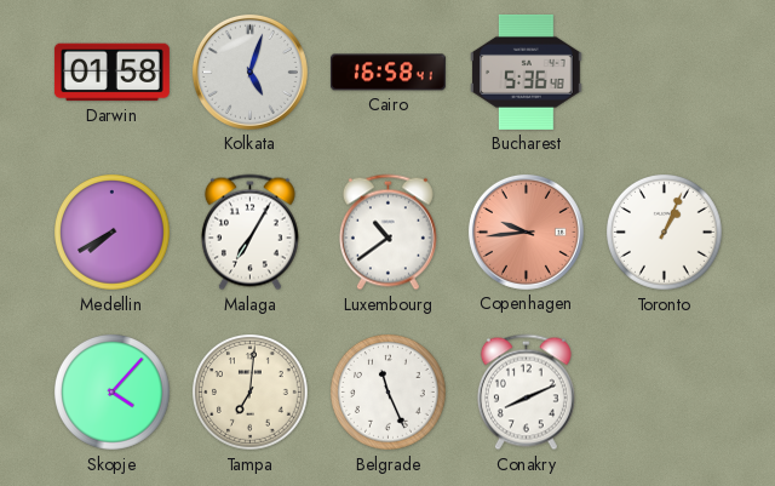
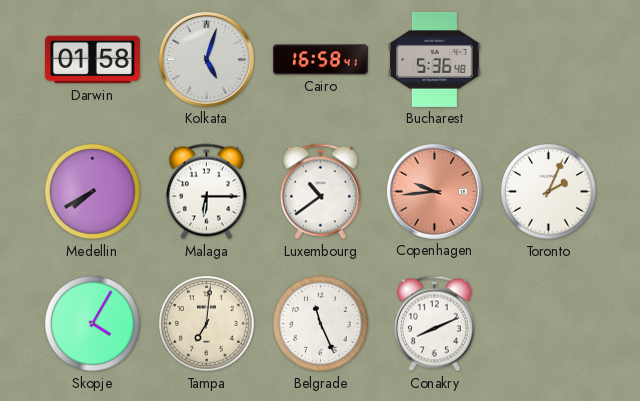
Malaga: 7:05 -> 6:15 (206, 192)
Toronto: 1:04 -> 2:04 (549, 192)
Skopje: 4:07 -> 4:05 (93, 324)
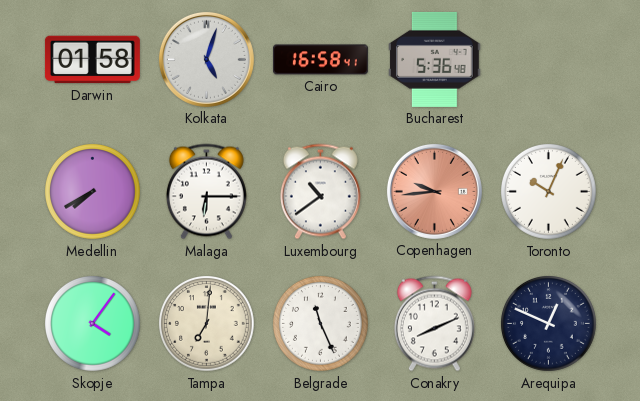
Toronto: 2:04 -> 10:04 (549, 192)
Skopje: 4:05 -> 4:06 (93, 324)
Arequipa: none -> 12:49 (549, 324)
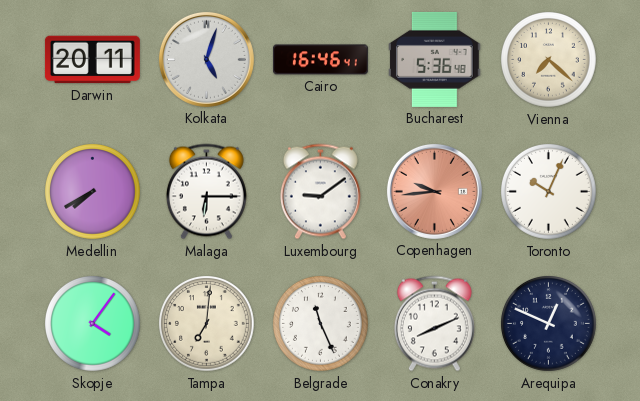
Darwin: 01:58 -> 20:11 (92, 60)
Cairo: 16:58 -> 16:46 (320, 60)
Vienna: none -> 7:22 (549, 60)
Luxembourg: 10:39 -> 9:09 (320, 192)
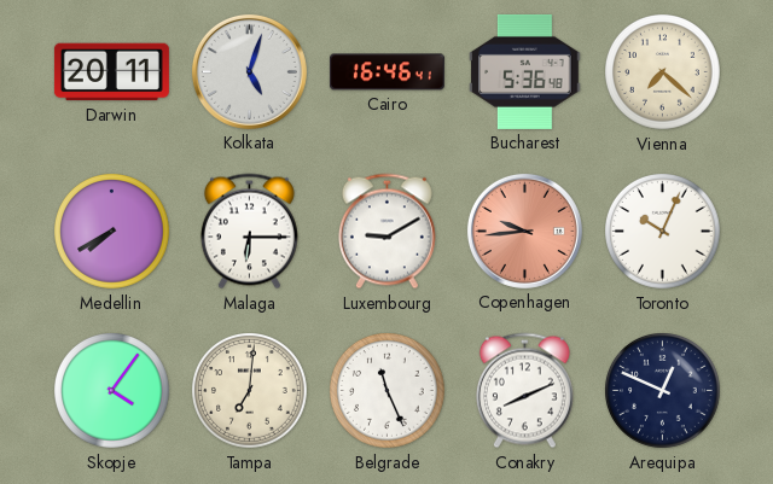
Luxembourg: 9:09 -> 9:10 (386, 232)
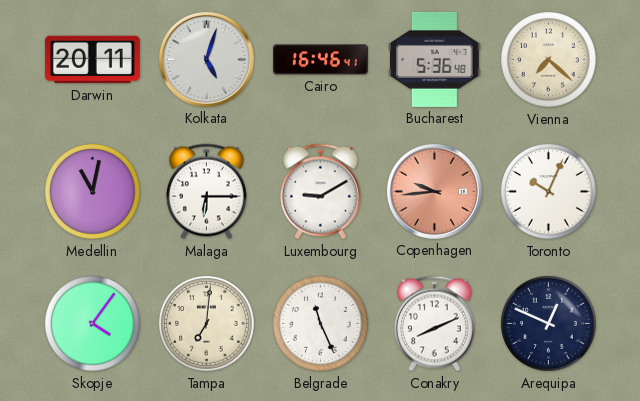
Medellin: 7:40 -> 11:02 (93, 192)
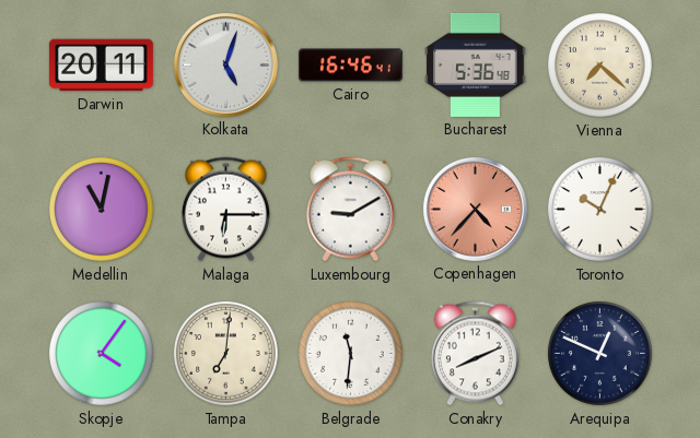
Copenhagen: 9:44 -> 4:37 (475, 209)
Belgrade: 11:26 -> 11:31 (351, 354)
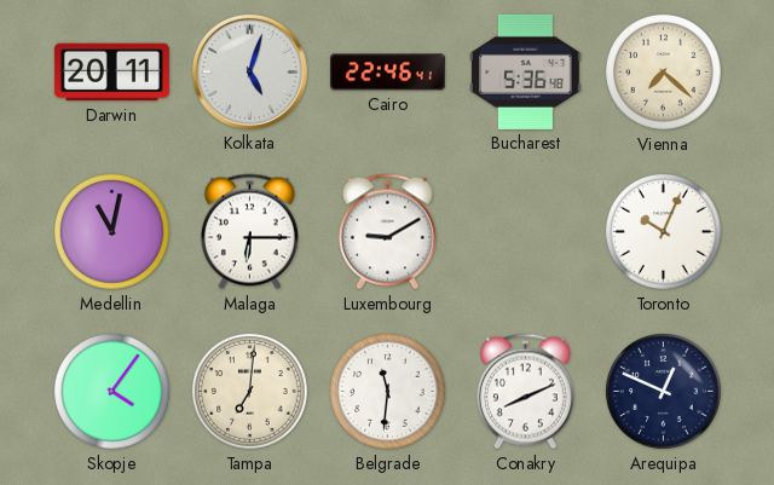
Cairo: 16:46 -> 22:46 (387, 73)
Copenhagen: 4:37 -> none (475, 209)
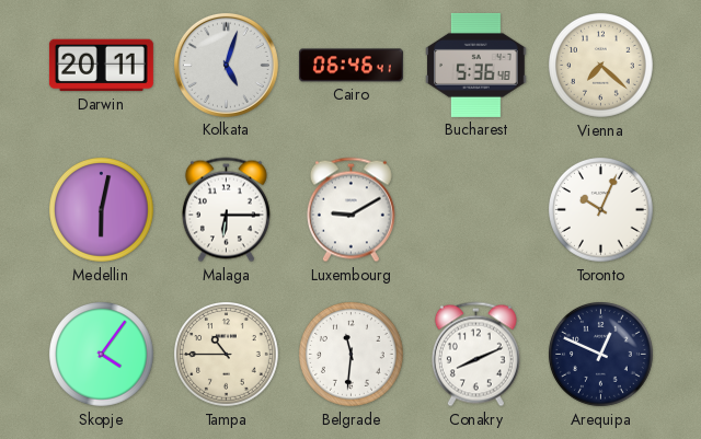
Cairo: 22:46 -> 06:46 (350, 66)
Medellin: 11:02 -> 6:02 (102, 210)
Tampa: 7:01 -> 10:45 (227, 355)
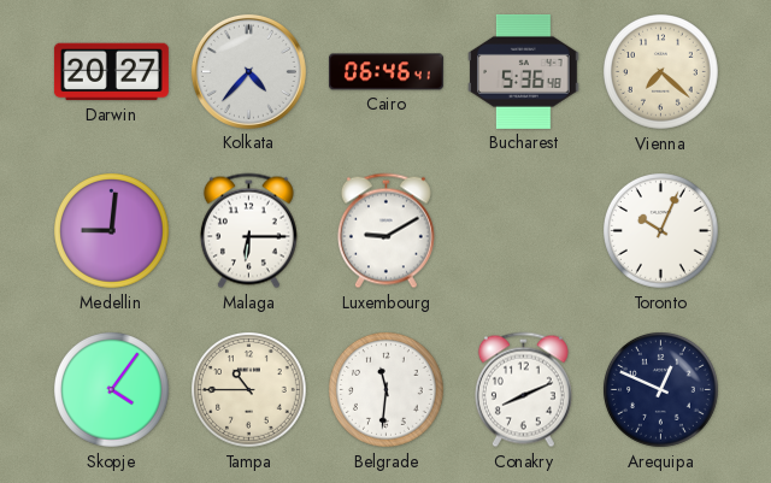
Darwin: 20:11 -> 20:27 (111, 72)
Kolkata: 5:03 -> 4:37 (248, 71)
Medellin: 6:02 -> 9:01 (112, 231)
